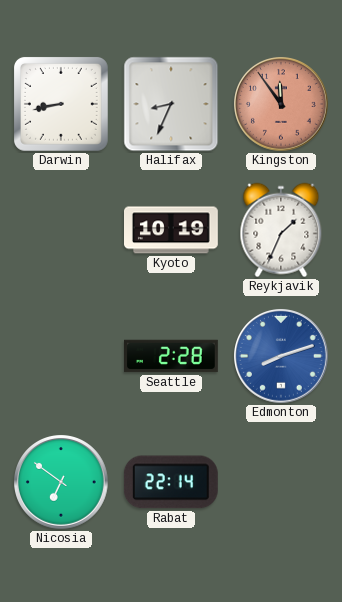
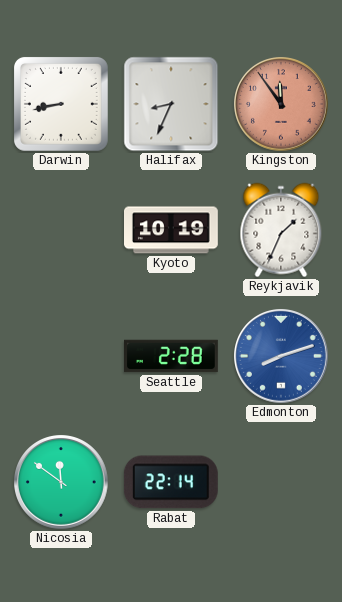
Nicosia: 6:51 -> 11:51 (62, 483)
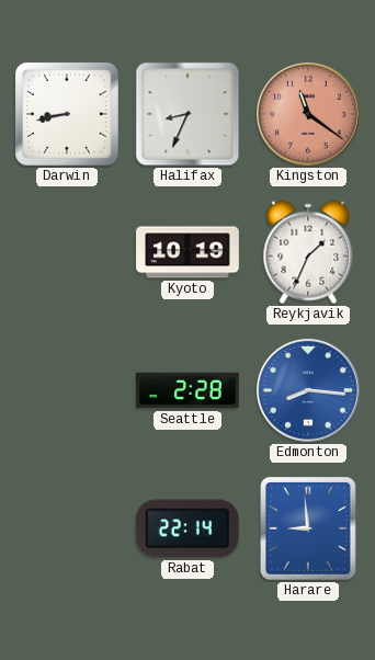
Kingston: 11:54 -> 11:21 (309, 115)
Edmonton: 8:12 -> 8:16 (309, 391)
Nicosia: 11:51 -> none (62, 483)
Harare: none -> 8:59 (309, 530)
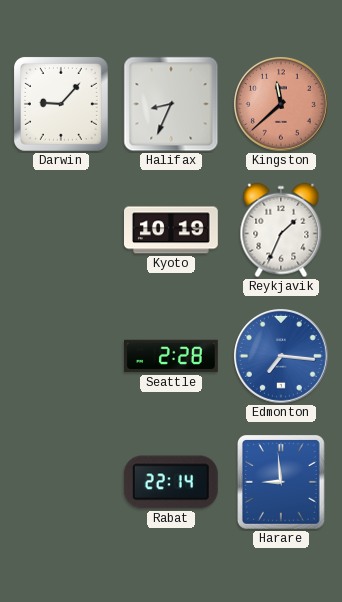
Darwin: 8:43 -> 9:07 (61, 104)
Kingston: 11:21 -> 11:38 (282, 105)
Edmonton: 8:16 -> 7:16 (282, 357)
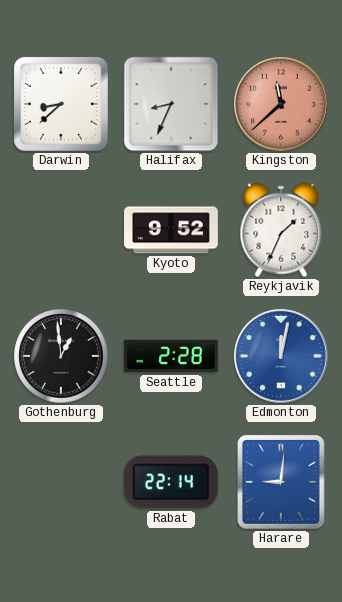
Darwin: 9:07 -> 8:38 (61, 104)
Kyoto: 10:19 -> 9:52 (172, 230)
Gothenburg: none -> 12:59 (61, 356)
Edmonton: 7:16 -> 12:02 (282, 357)
Harare: 8:59 -> 9:01 (282, 483)
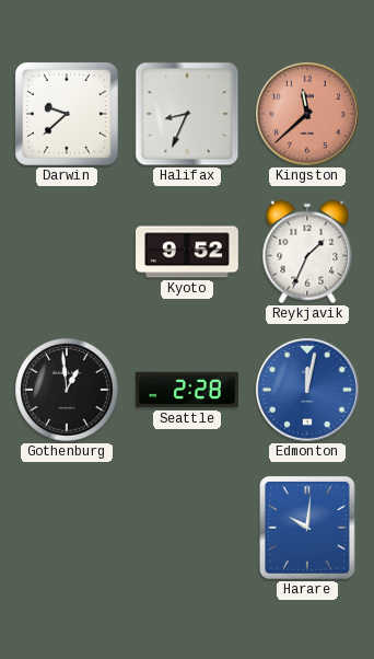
Darwin: 8:38 -> 9:38 (67, 114)
Rabat: 22:14 -> none (171, 482)
Harare: 9:01 -> 10:01 (308, 529)
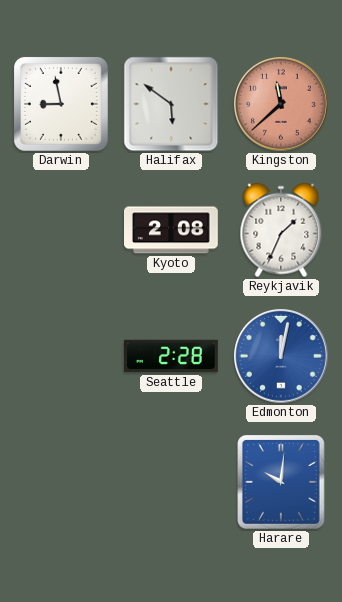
Darwin: 9:38 -> 8:58 (61, 104)
Halifax: 8:34 -> 5:51 (171, 104)
Kyoto: 9:52 -> 2:08 (172, 230)
Gothenburg: 12:59 -> none (67, 390)
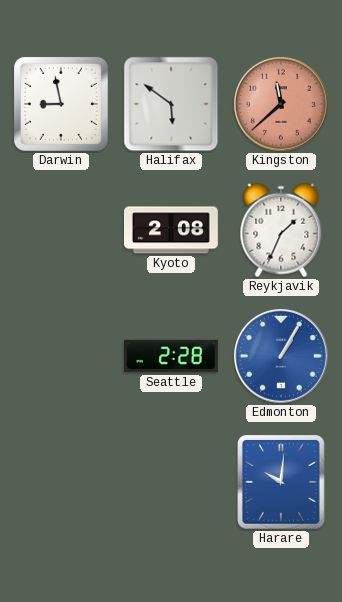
Edmonton: 12:02 -> 1:05 (282, 357)
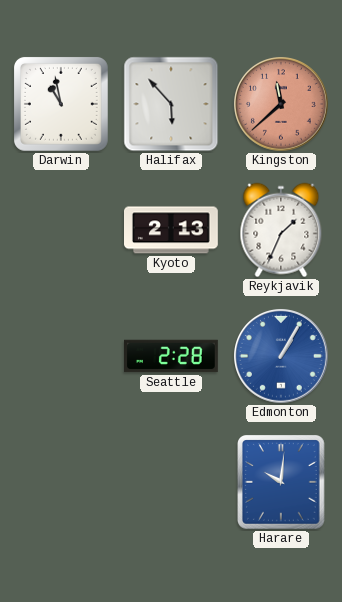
Darwin: 8:58 -> 10:58 (61, 104)
Halifax: 5:51 -> 5:53 (171, 104)
Kyoto: 2:08 -> 2:13 (172, 230)
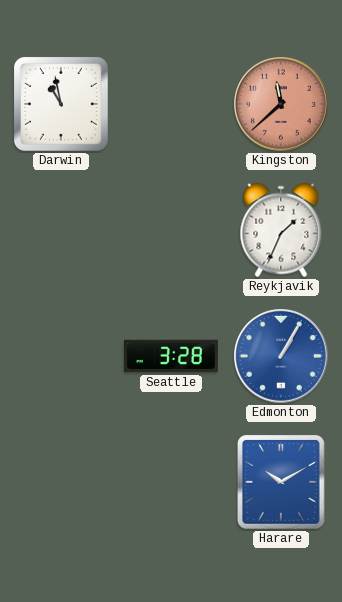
Halifax: 5:53 -> none (171, 104)
Kyoto: 2:13 -> none (172, 230)
Seattle: 2:28 -> 3:28 (172, 356)
Harare: 10:01 -> 10:10 (282, 483)
